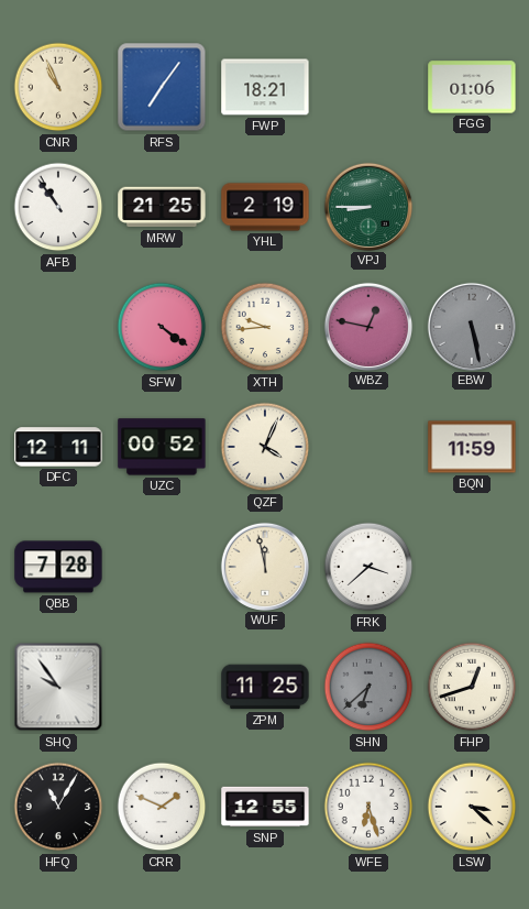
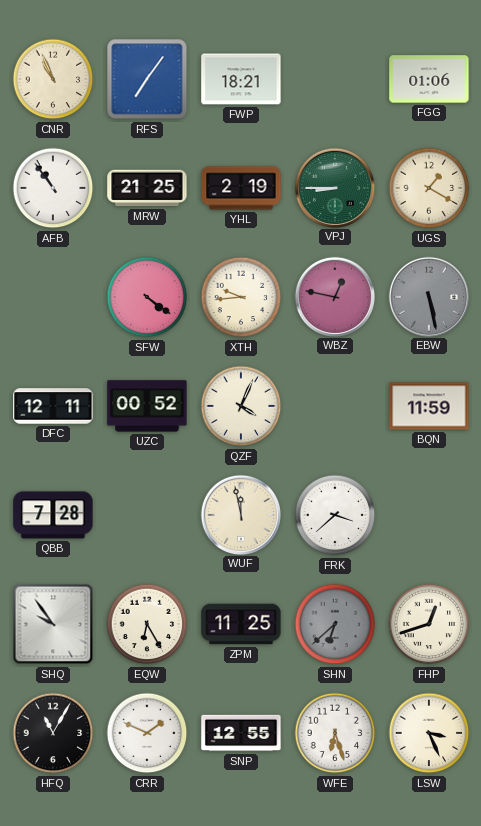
UGS: none -> 1:20 (429, 188)
EQW: none -> 6:25 (147, 624)
LSW: 3:22 -> 3:26 (429, 733)
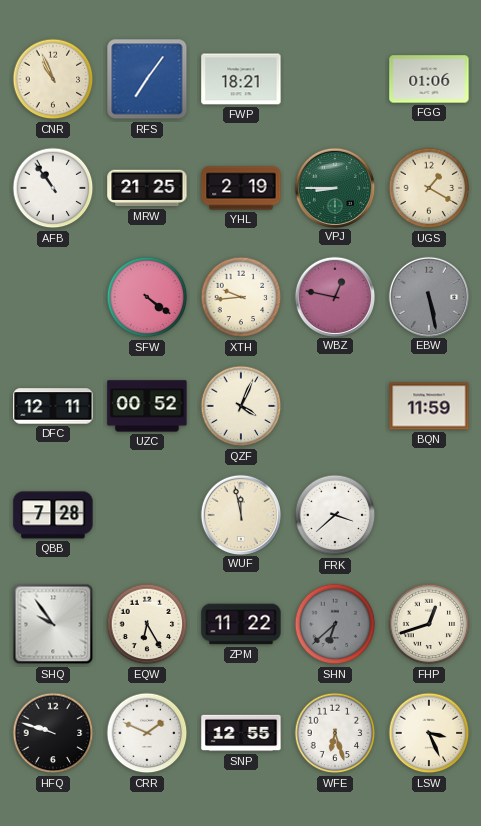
ZPM: 11:25 -> 11:22 (241, 624)
HFQ: 11:05 -> 9:48 (53, 733)
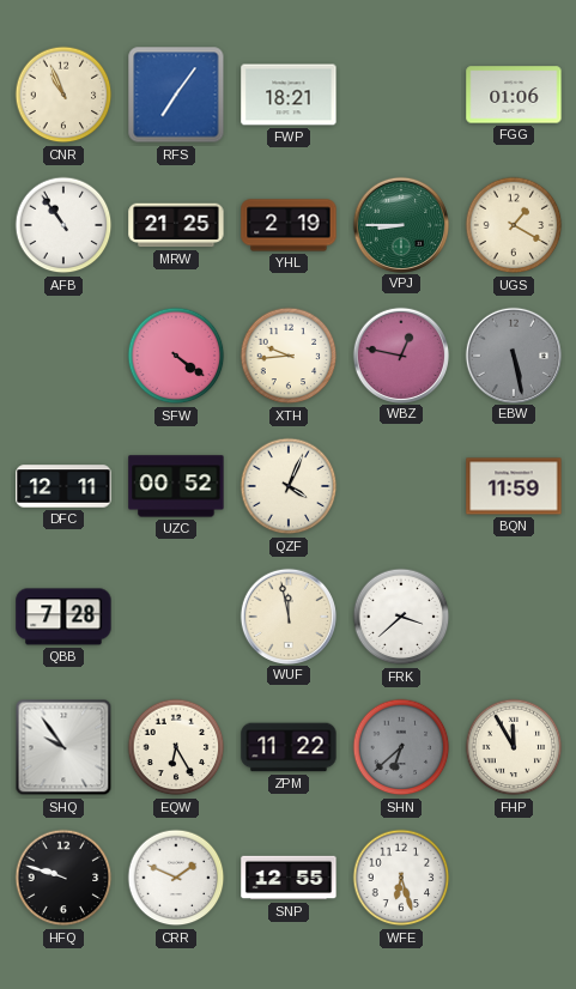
FHP: 12:42 -> 11:55 (514, 747)
LSW: 3:26 -> none (429, 733)
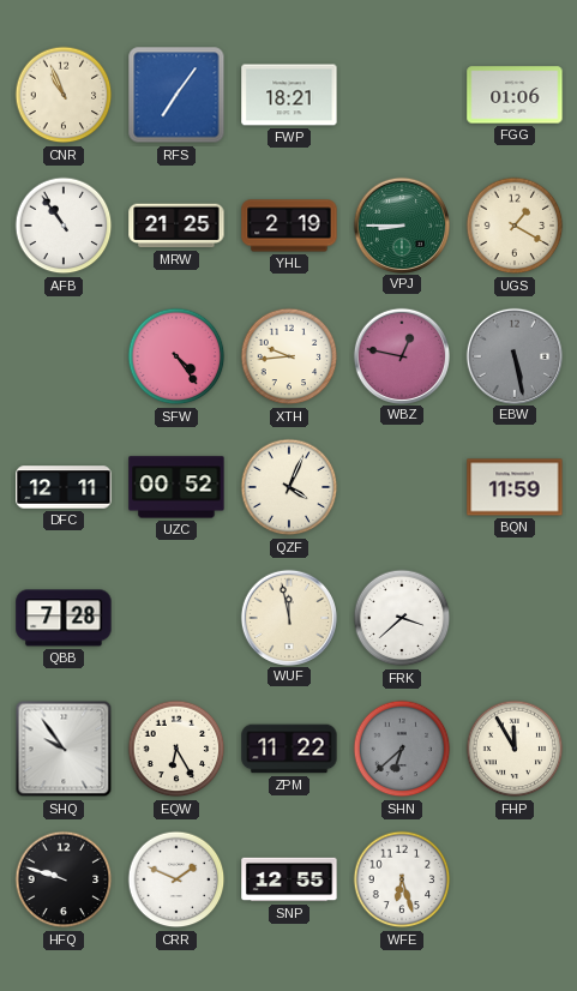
SFW: 4:21 -> 4:24 (176, 356)
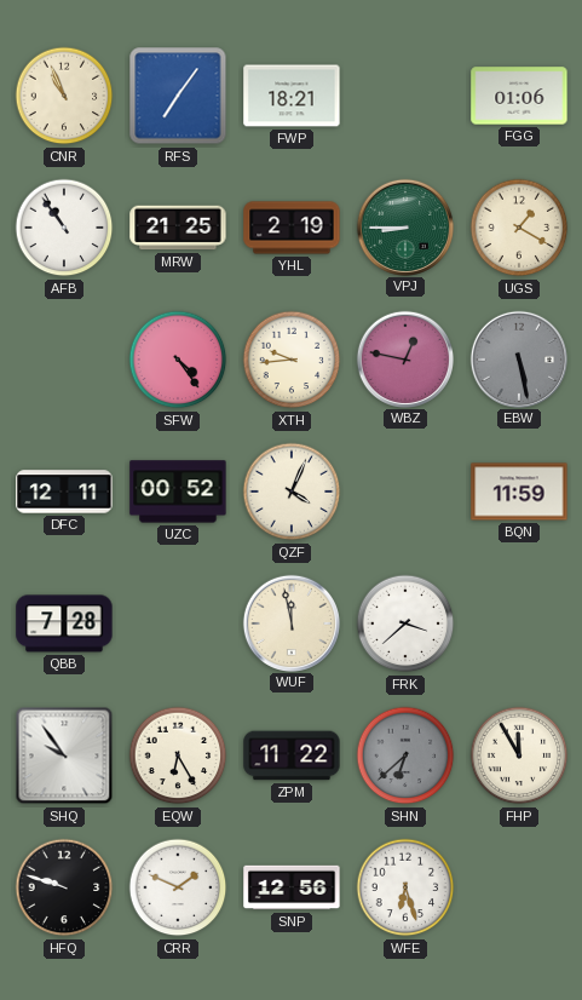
SNP: 12:55 -> 12:56 (292, 887)
